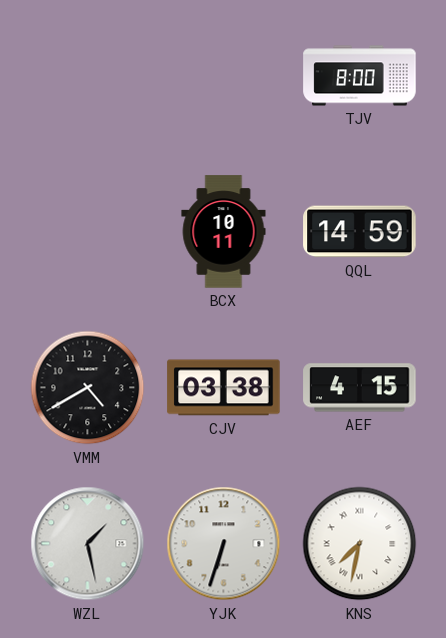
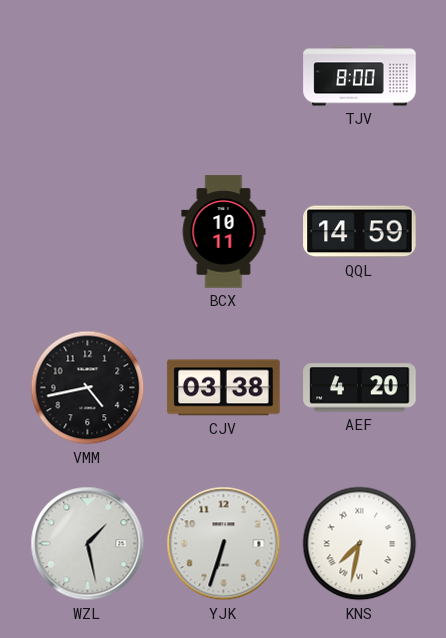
VMM: 4:40 -> 4:43 (88, 388)
AEF: 4:15 -> 4:20 (360, 388)
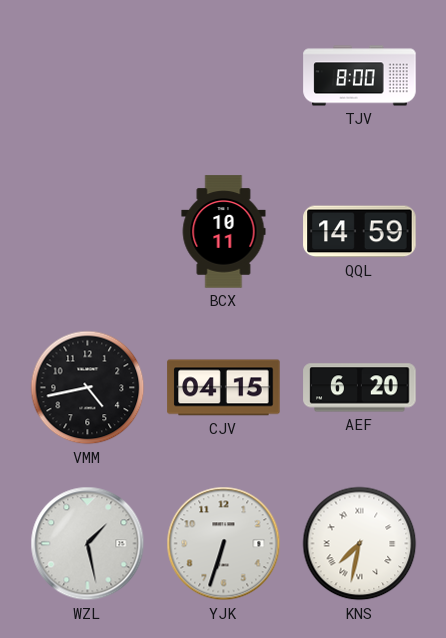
CJV: 03:38 -> 04:15 (224, 388)
AEF: 4:20 -> 6:20 (360, 388)
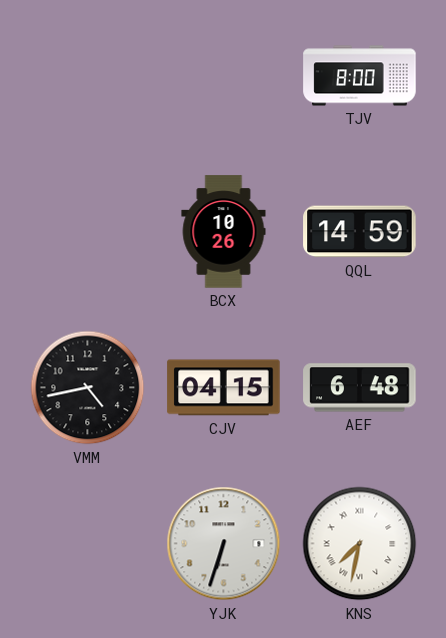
BCX: 10:11 -> 10:26 (224, 232)
AEF: 6:20 -> 6:48 (360, 388)
WZL: 1:28 -> none (88, 544)
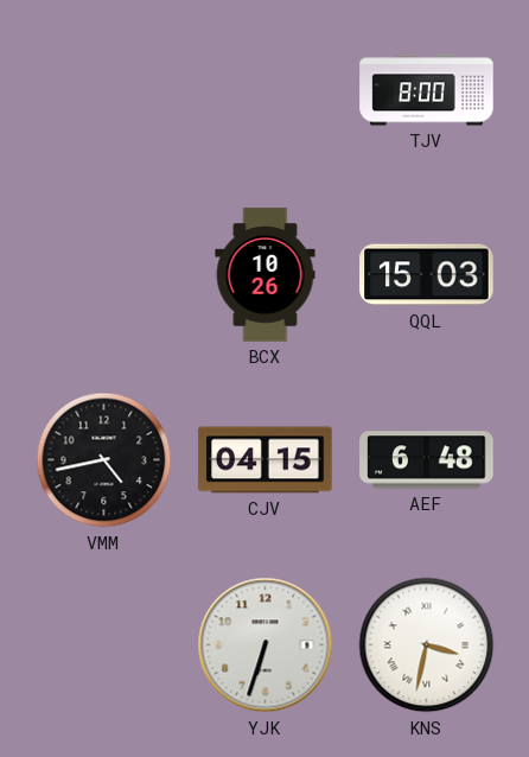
QQL: 14:59 -> 15:03 (427, 275)
KNS: 7:32 -> 3:32 (427, 645)
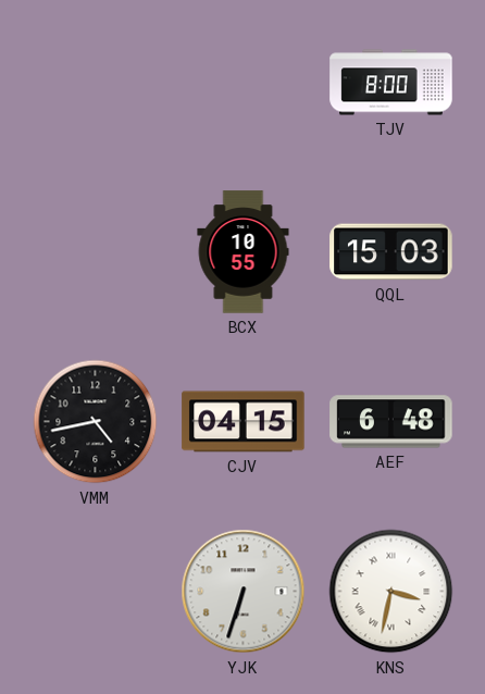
BCX: 10:26 -> 10:55 (244, 252)
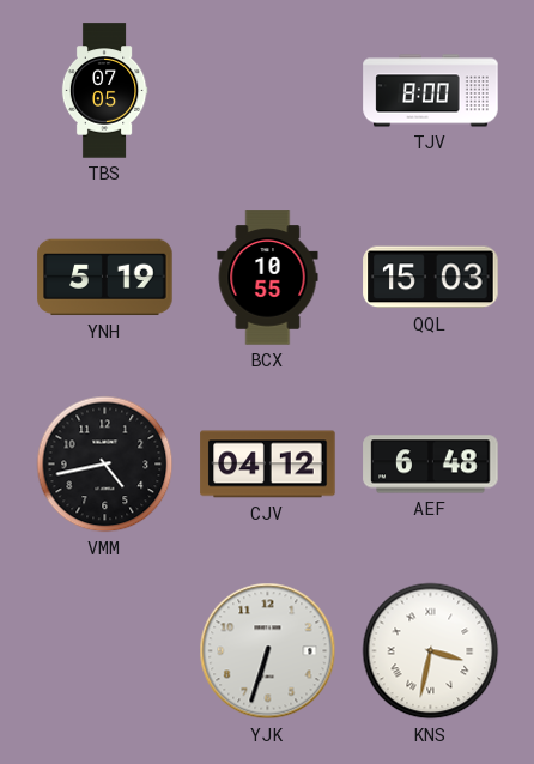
TBS: none -> 07:05 (104, 91)
YNH: none -> 5:19 (105, 278)
CJV: 04:15 -> 04:12 (268, 465)
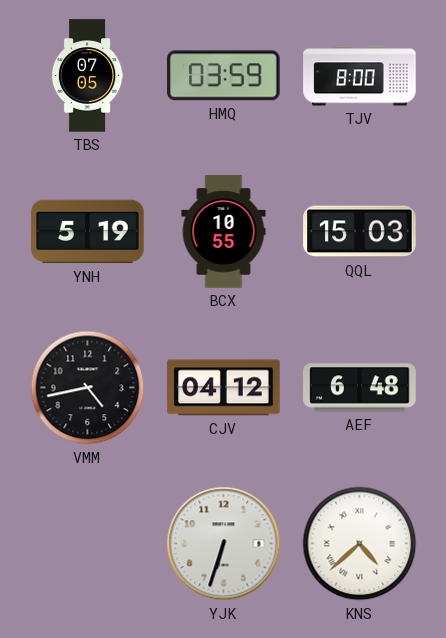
HMQ: none -> 03:59 (224, 76)
KNS: 3:32 -> 4:38 (360, 544)
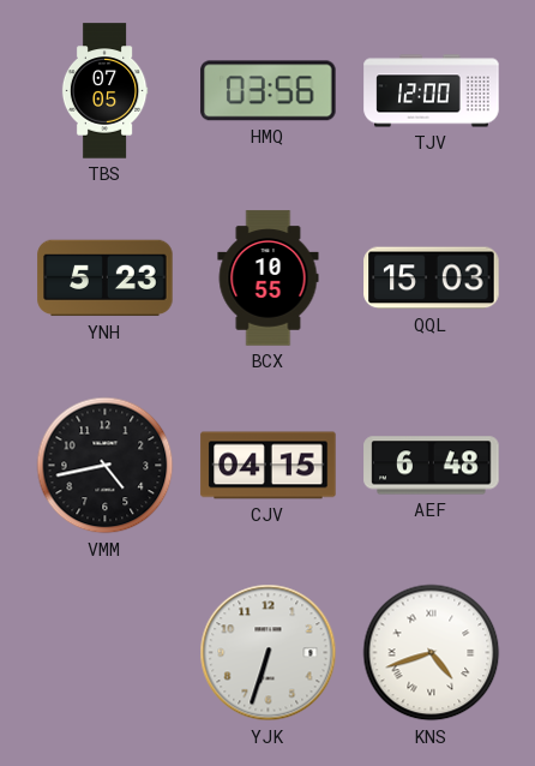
HMQ: 03:59 -> 03:56 (269, 91)
TJV: 8:00 -> 12:00 (432, 91)
YNH: 5:19 -> 5:23 (106, 279)
CJV: 04:12 -> 04:15 (269, 466)
KNS: 4:38 -> 4:42 (432, 653)
